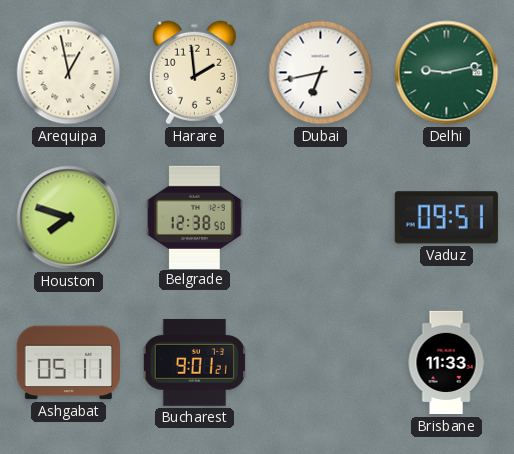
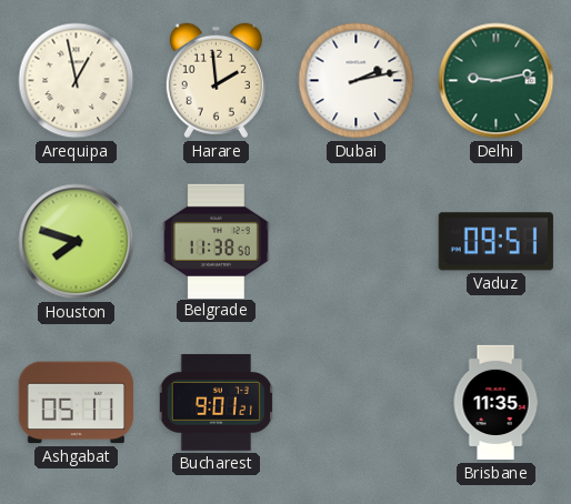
Dubai: 6:43 -> 2:13 (357, 81)
Belgrade: 12:38 -> 11:38 (216, 241)
Brisbane: 11:33 -> 11:35 (495, 403)
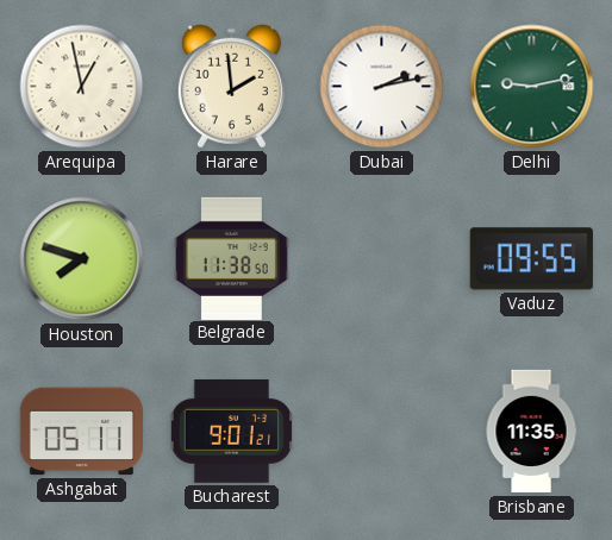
Vaduz: 09:51 -> 09:55 (531, 259)
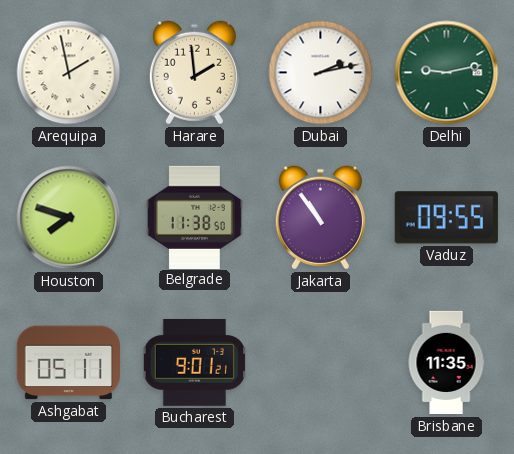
Arequipa: 12:58 -> 1:58 (69, 73)
Jakarta: none -> 10:54 (320, 218)
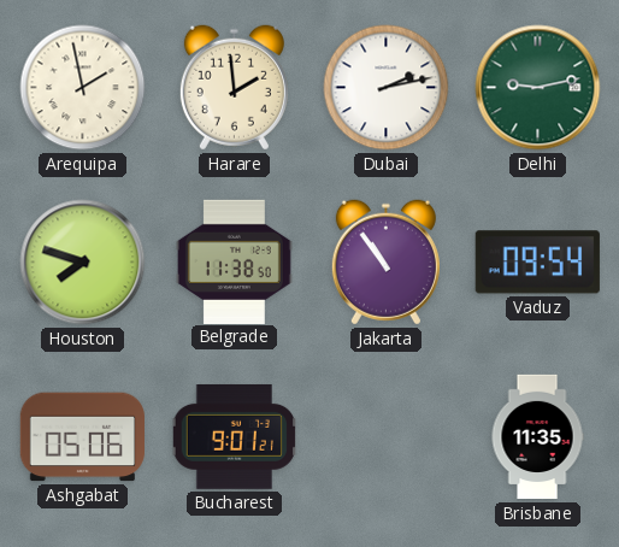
Vaduz: 09:55 -> 09:54 (537, 263)
Ashgabat: 05:11 -> 05:06 (82, 437)
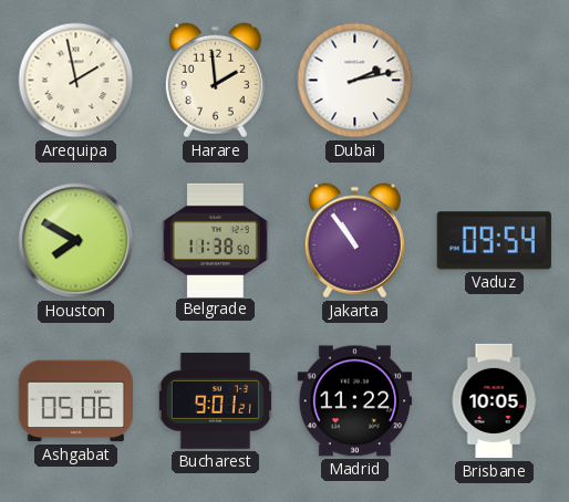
Delhi: 9:13 -> none (538, 88)
Houston: 7:48 -> 7:50 (76, 241)
Madrid: none -> 11:22 (354, 401)
Brisbane: 11:35 -> 10:05 (494, 401)
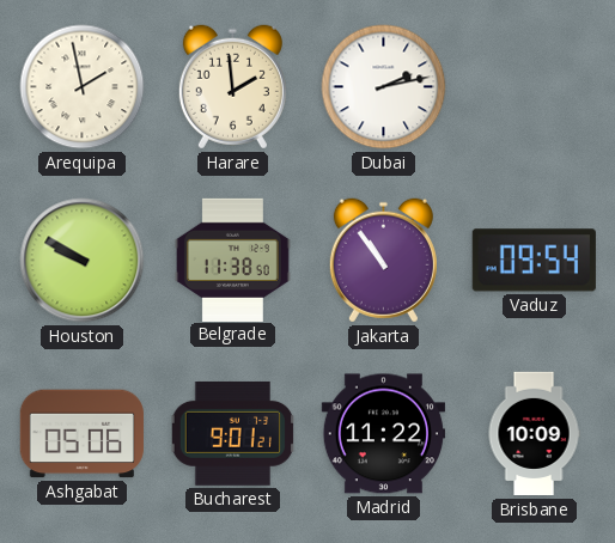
Houston: 7:50 -> 9:50 (83, 261)
Brisbane: 10:05 -> 10:09 (534, 434)
